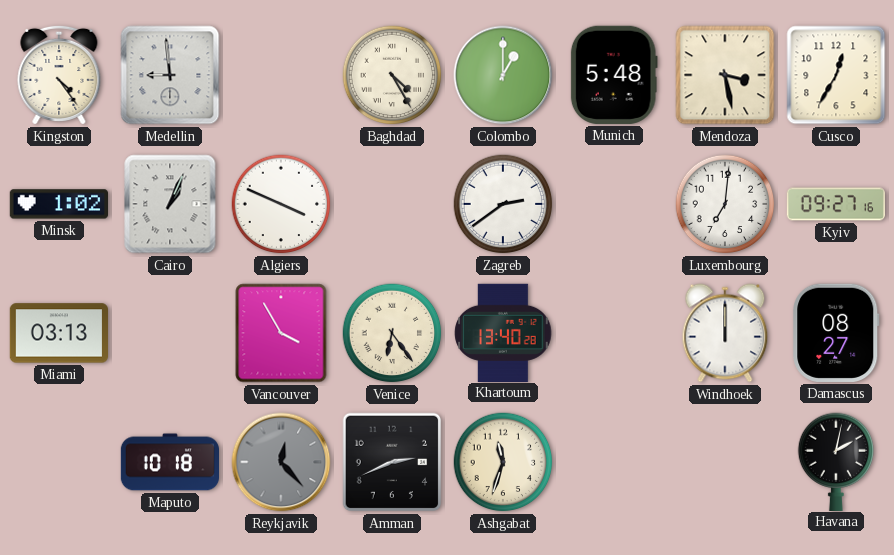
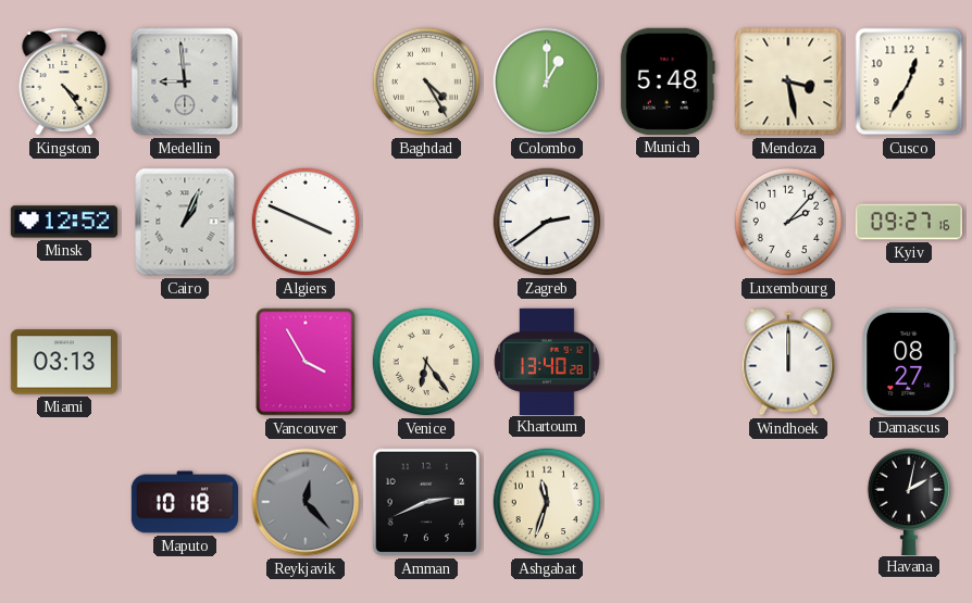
Minsk: 1:02 -> 12:52 (63, 222)
Luxembourg: 7:01 -> 2:07 (788, 222)
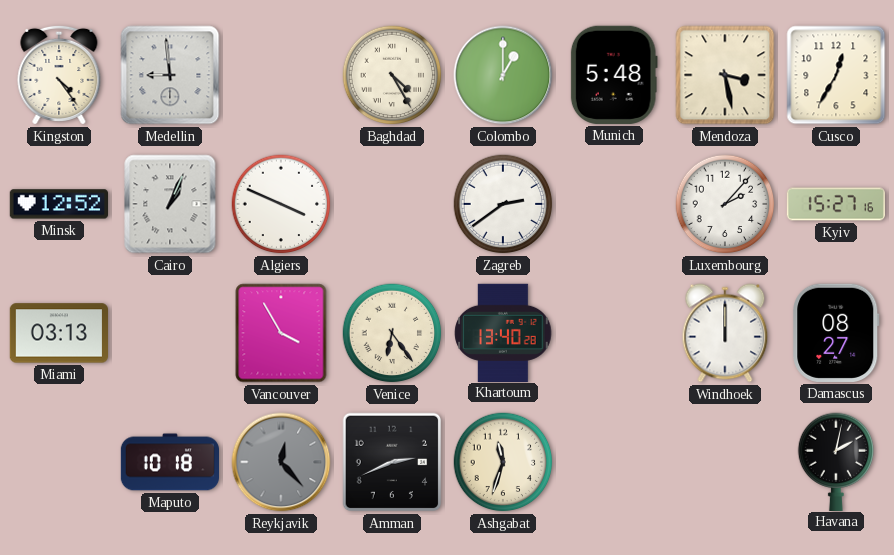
Kyiv: 09:27 -> 15:27 (836, 204)
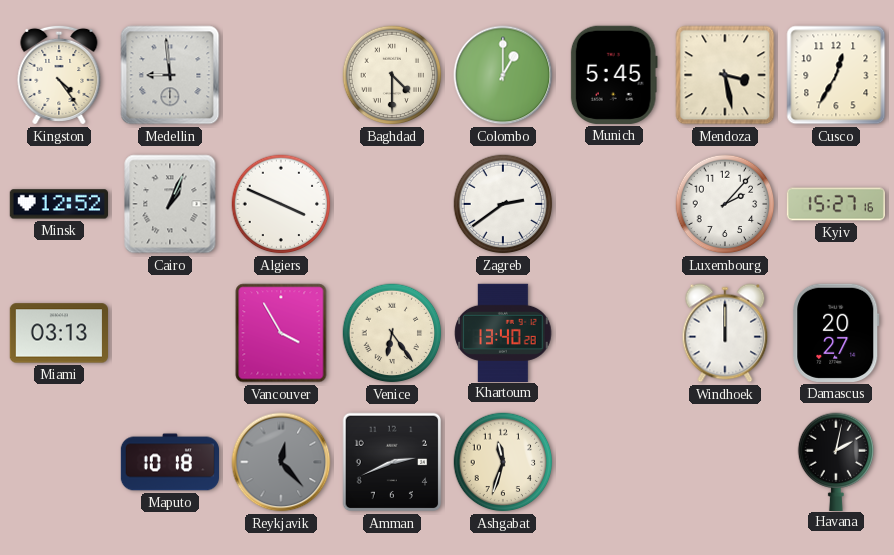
Baghdad: 4:25 -> 4:30 (392, 75)
Munich: 5:48 -> 5:45 (614, 75)
Damascus: 08:27 -> 20:27 (836, 333)
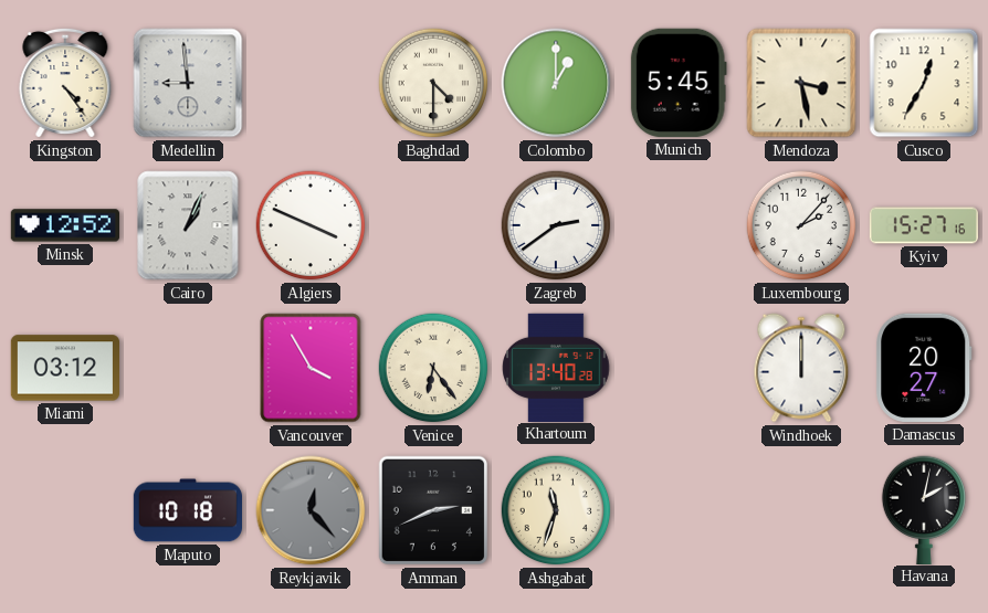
Miami: 03:13 -> 03:12 (64, 368)
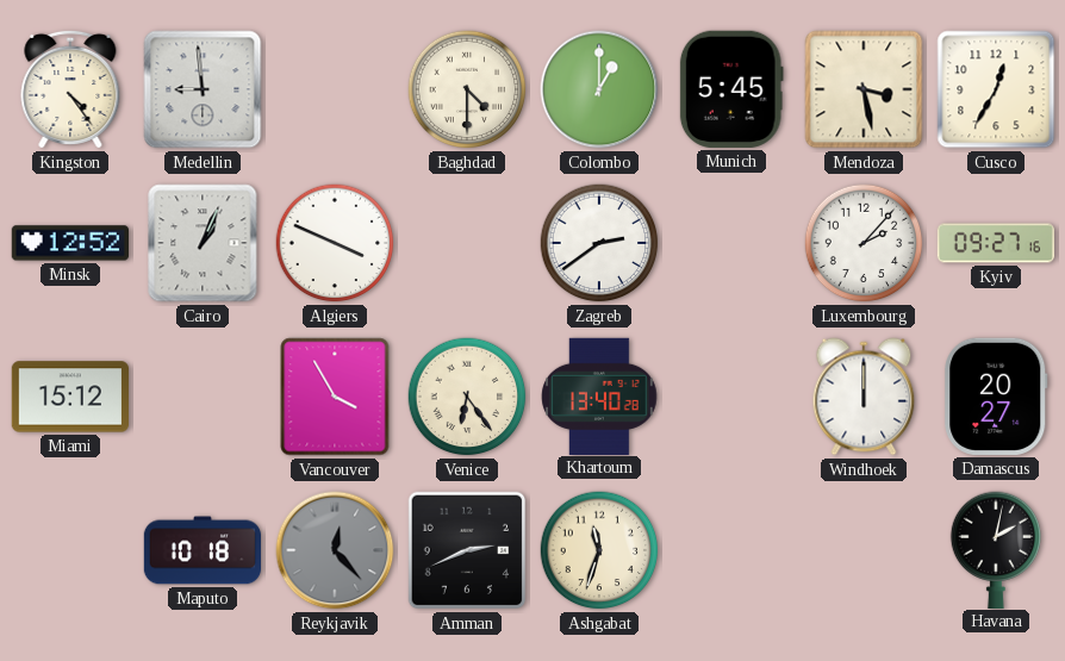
Kyiv: 15:27 -> 09:27 (996, 243)
Miami: 03:12 -> 15:12 (69, 397)
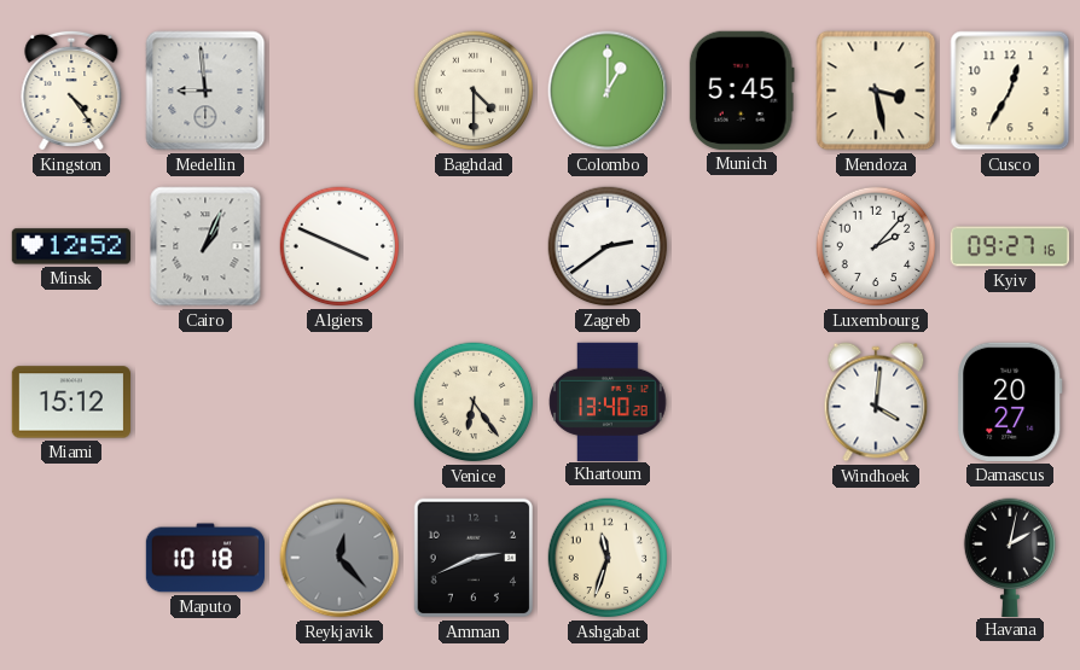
Vancouver: 3:55 -> none (335, 397)
Windhoek: 12:00 -> 4:01 (876, 402)
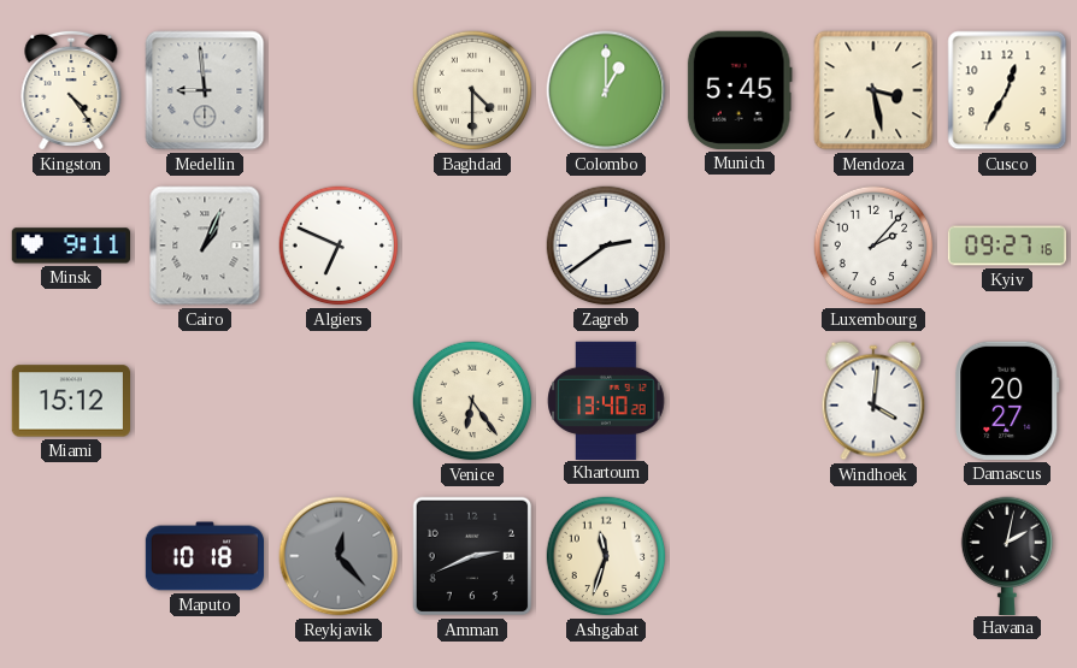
Minsk: 12:52 -> 9:11 (70, 246)
Algiers: 3:49 -> 6:49 (339, 246)
